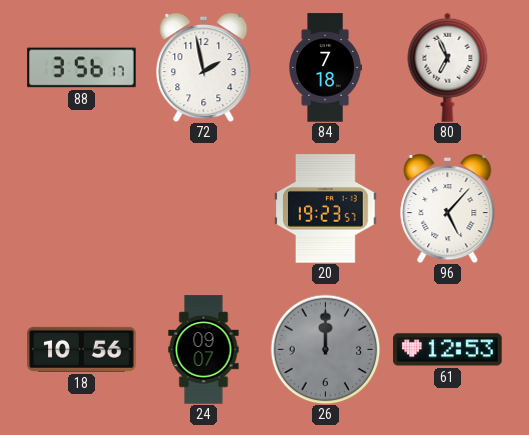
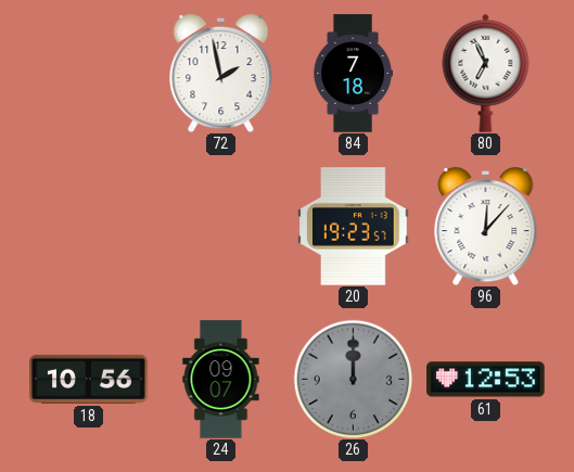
88: 3:56 -> none (82, 68)
96: 5:07 -> 12:07 (486, 226)
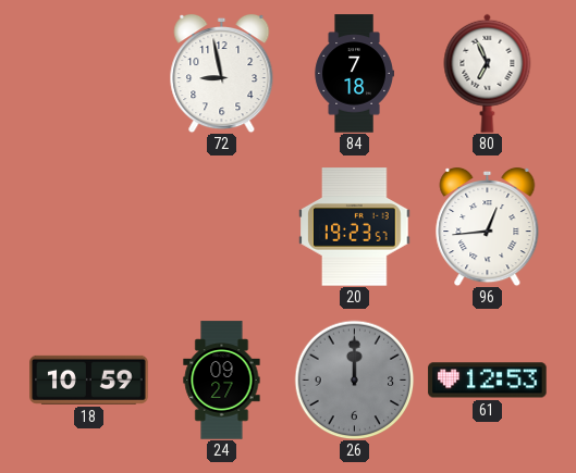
72: 1:58 -> 8:58 (222, 73)
96: 12:07 -> 12:44 (488, 226)
18: 10:56 -> 10:59 (89, 379)
24: 09:07 -> 09:27 (222, 381)
